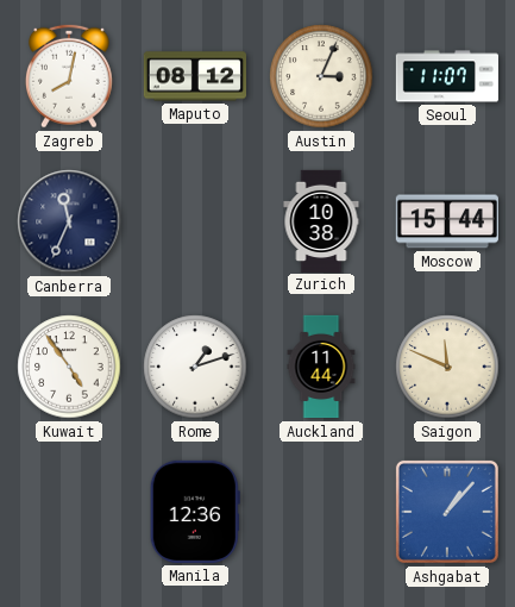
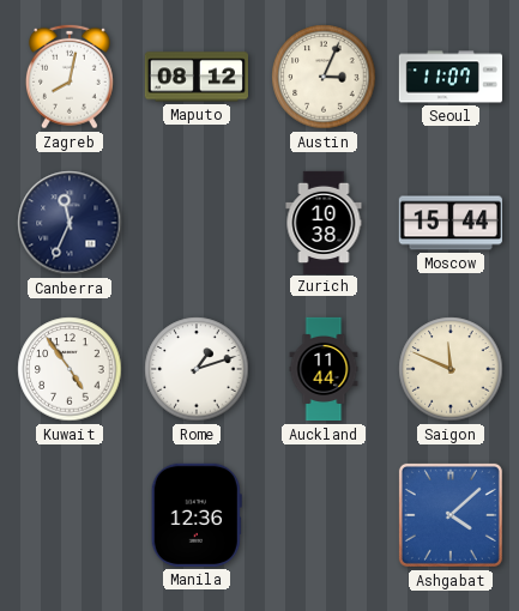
Ashgabat: 1:07 -> 4:08 (451, 515)
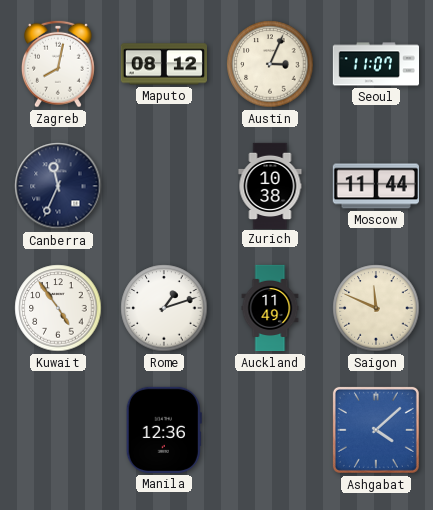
Moscow: 15:44 -> 11:44 (376, 186)
Auckland: 11:44 -> 11:49 (270, 308)
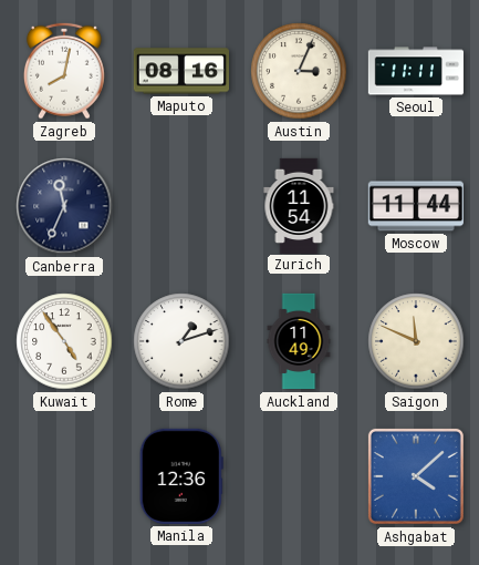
Maputo: 08:12 -> 08:16 (180, 71)
Seoul: 11:07 -> 11:11 (415, 71)
Zurich: 10:38 -> 11:54 (299, 205)
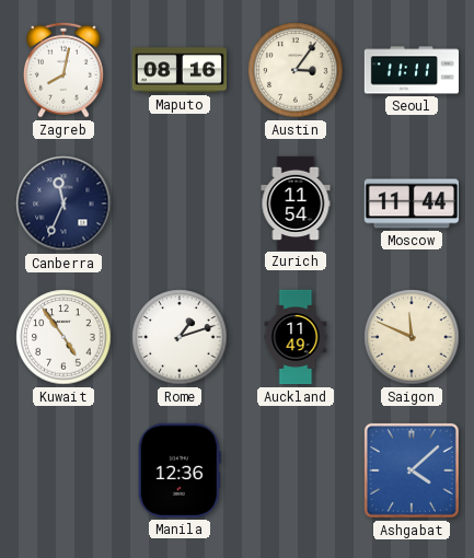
Austin: 3:04 -> 3:06 (296, 70)
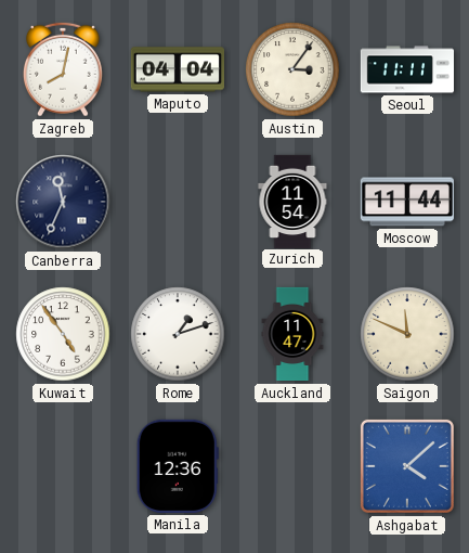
Maputo: 08:16 -> 04:04 (177, 69)
Auckland: 11:49 -> 11:47 (292, 334)
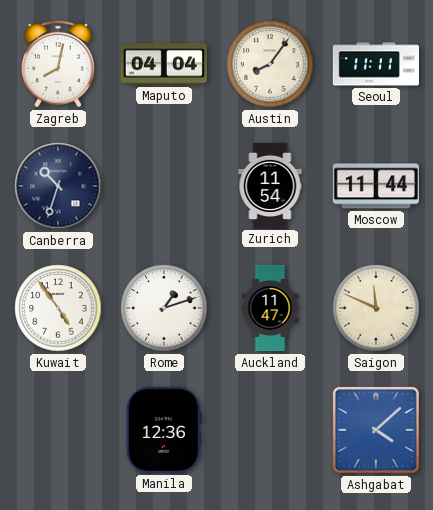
Austin: 3:06 -> 8:06 (270, 64)
Canberra: 11:34 -> 10:33 (58, 186)
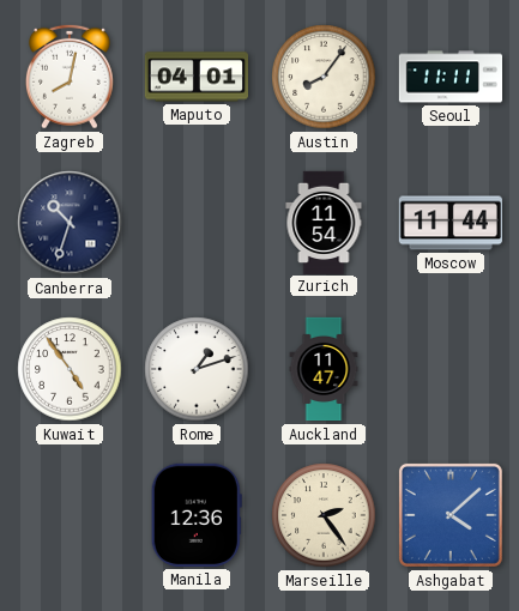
Maputo: 04:04 -> 04:01 (195, 77)
Saigon: 11:49 -> none (376, 308)
Marseille: none -> 2:24 (324, 515)
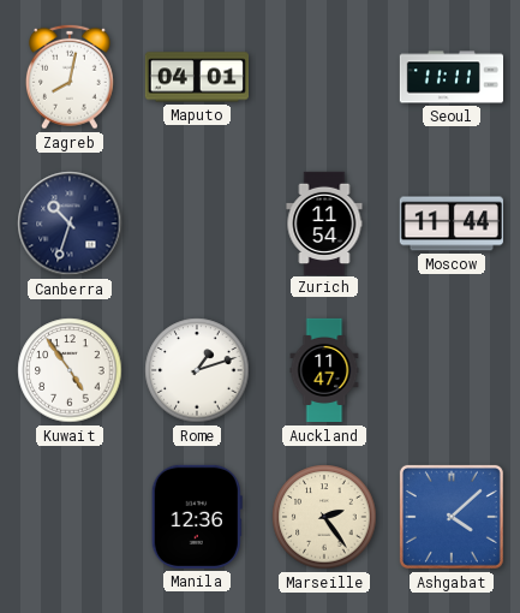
Austin: 8:06 -> none (324, 77)
